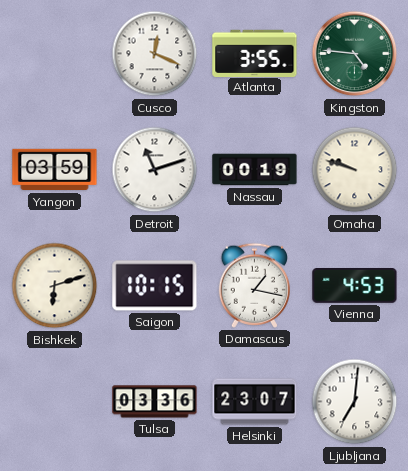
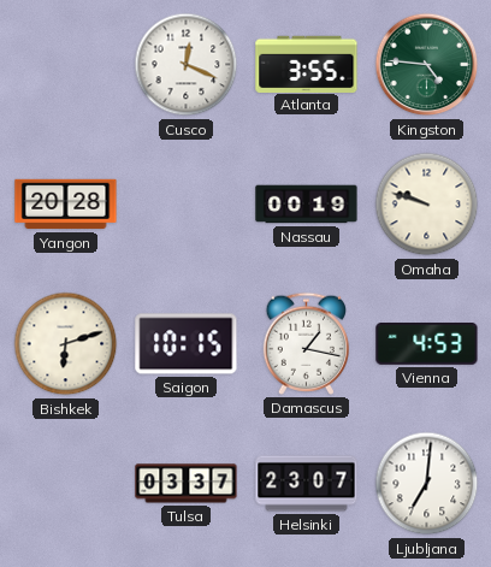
Yangon: 03:59 -> 20:28 (66, 205)
Detroit: 11:12 -> none (155, 170)
Tulsa: 03:36 -> 03:37 (187, 484)
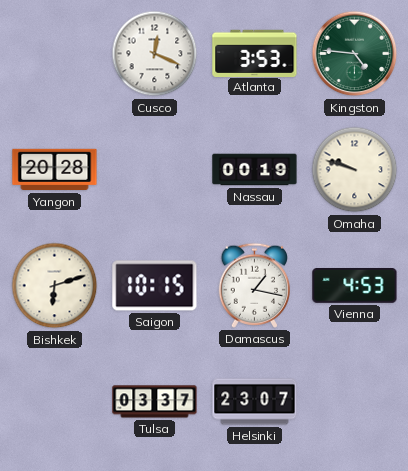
Atlanta: 3:55 -> 3:53 (255, 53)
Ljubljana: 7:01 -> none (427, 484)
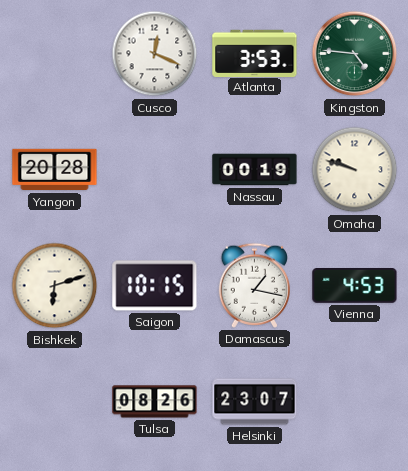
Tulsa: 03:37 -> 08:26 (155, 402)
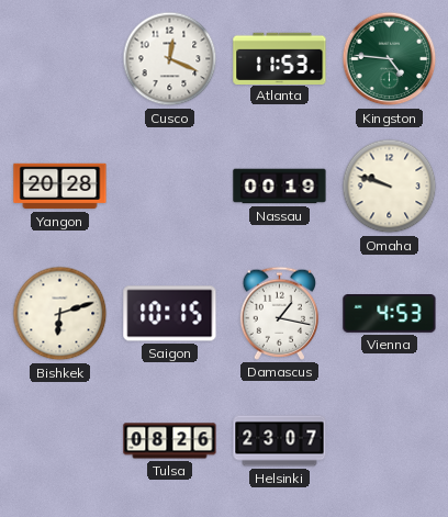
Atlanta: 3:53 -> 11:53 (280, 58)
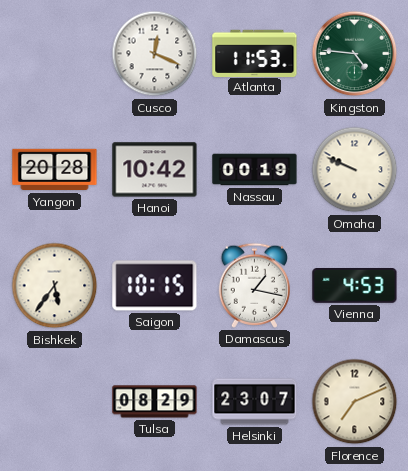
Hanoi: none -> 10:42 (155, 170)
Omaha: 9:48 -> 9:49 (355, 170)
Bishkek: 6:12 -> 5:36 (55, 286)
Tulsa: 08:26 -> 08:29 (155, 402)
Florence: none -> 7:11 (355, 402)
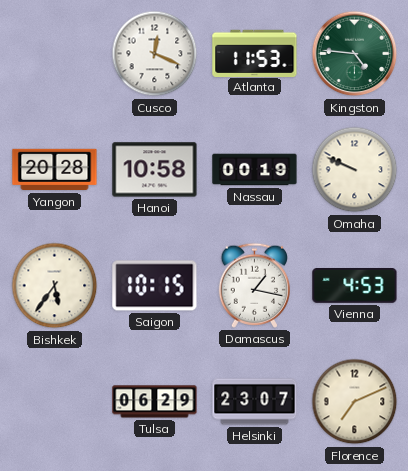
Hanoi: 10:42 -> 10:58 (155, 170)
Tulsa: 08:29 -> 06:29 (155, 402)
